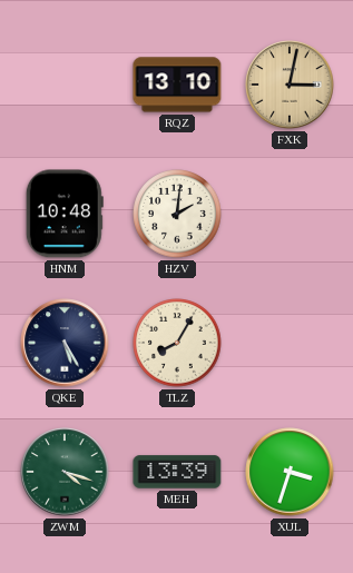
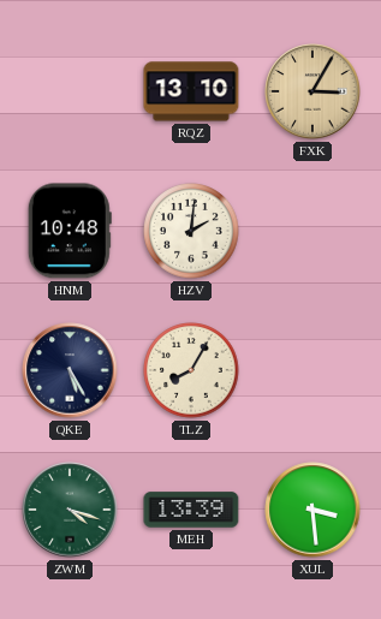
FXK: 3:02 -> 3:05 (312, 91)
XUL: 3:33 -> 3:29 (312, 510)
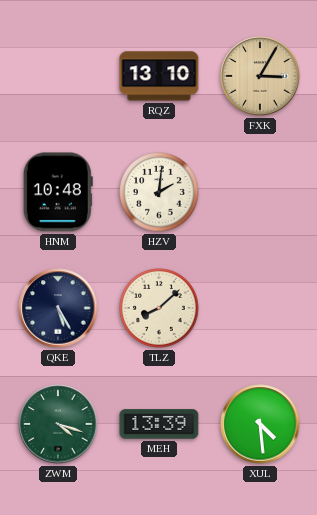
TLZ: 8:05 -> 8:08 (159, 308)
XUL: 3:29 -> 4:29 (260, 424)
